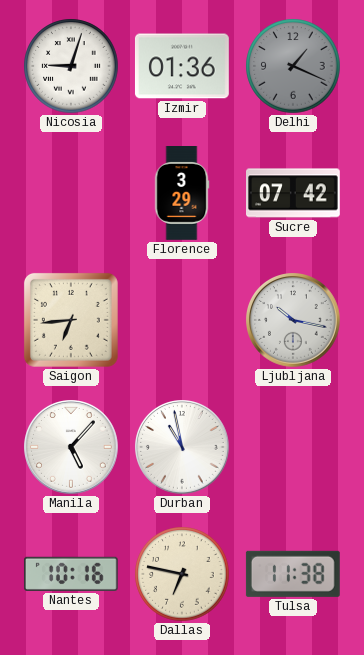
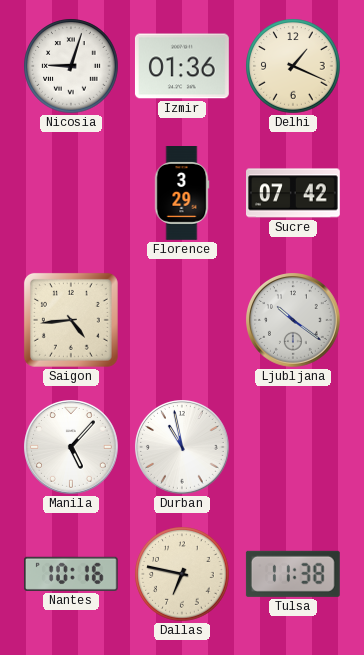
Delhi dial: grey -> cream (293, 66)
Saigon: 6:44 -> 4:44 (71, 320)
Ljubljana: 10:17 -> 10:21 (294, 321)
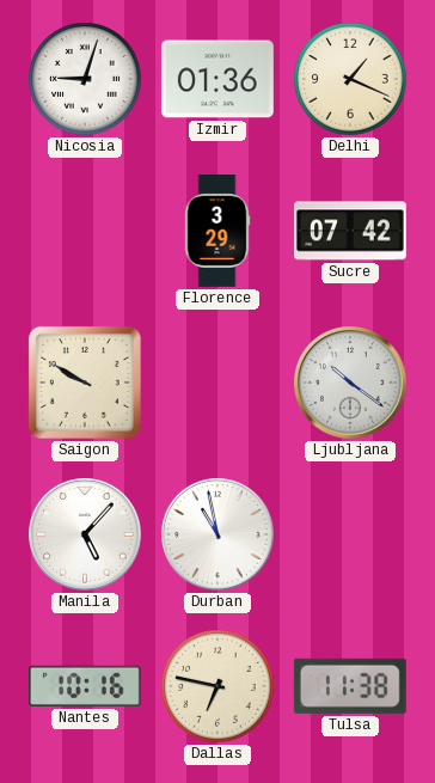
Saigon: 4:44 -> 9:50 (85, 383)
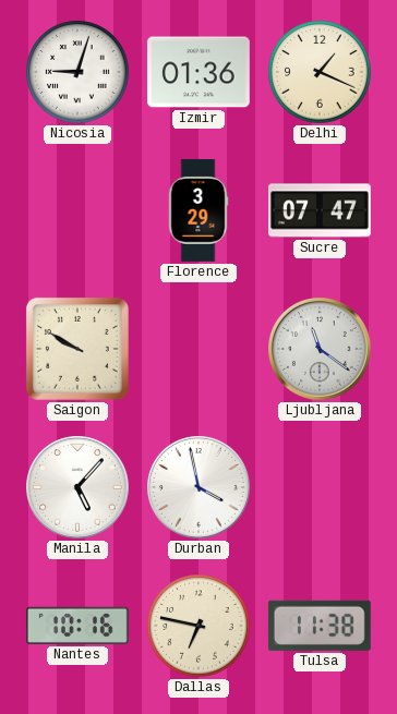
Sucre: 07:42 -> 07:47 (321, 210)
Ljubljana: 10:21 -> 11:21 (321, 350)
Durban: 10:58 -> 3:58 (200, 488)
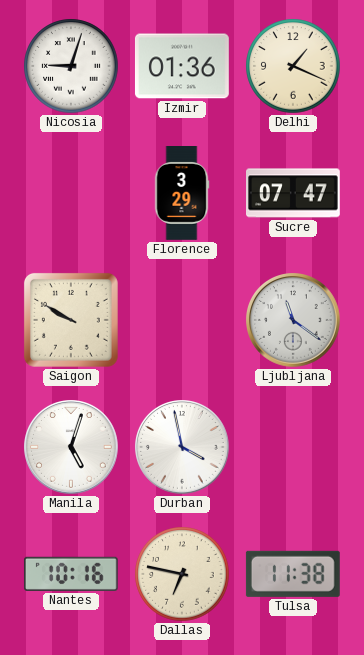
Manila: 5:07 -> 5:03 (72, 448)
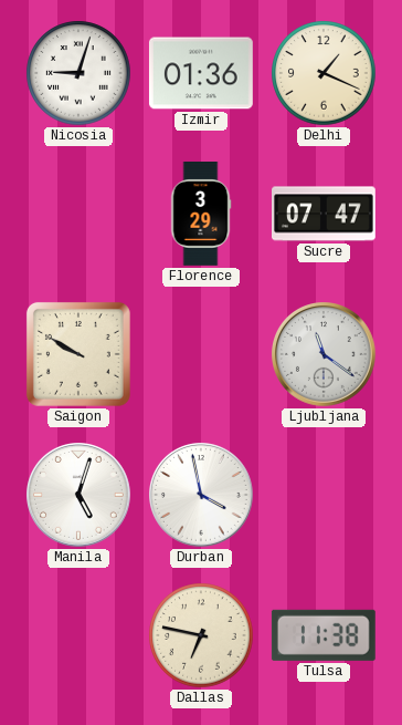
Nantes: 10:16 -> none (71, 574)
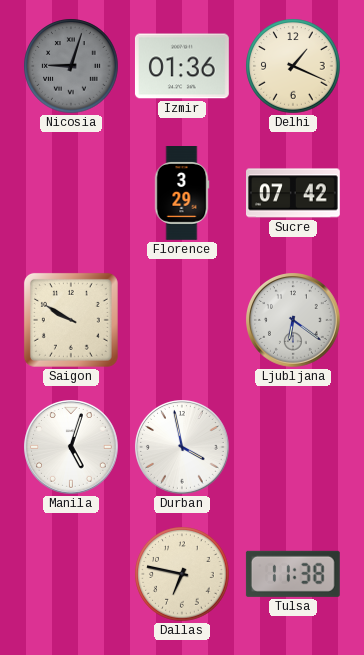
Nicosia dial: white -> grey (71, 66)
Sucre: 07:47 -> 07:42 (294, 193)
Ljubljana: 11:21 -> 6:21 (294, 321)
